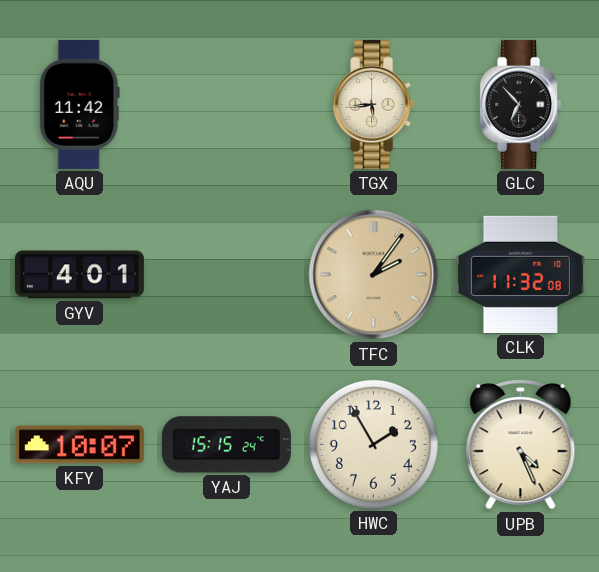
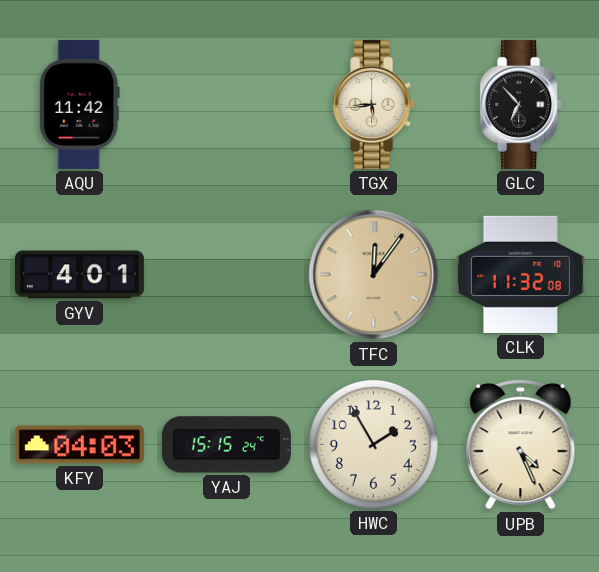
TFC: 2:06 -> 12:06 (374, 275)
KFY: 10:07 -> 04:03 (79, 445)
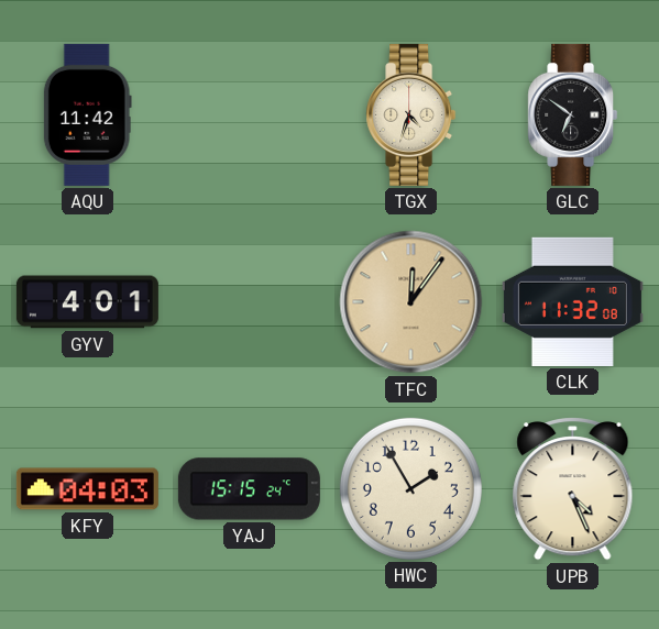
TGX: 5:44 -> 4:33 (411, 114)
GLC: 6:53 -> 6:51 (573, 114)
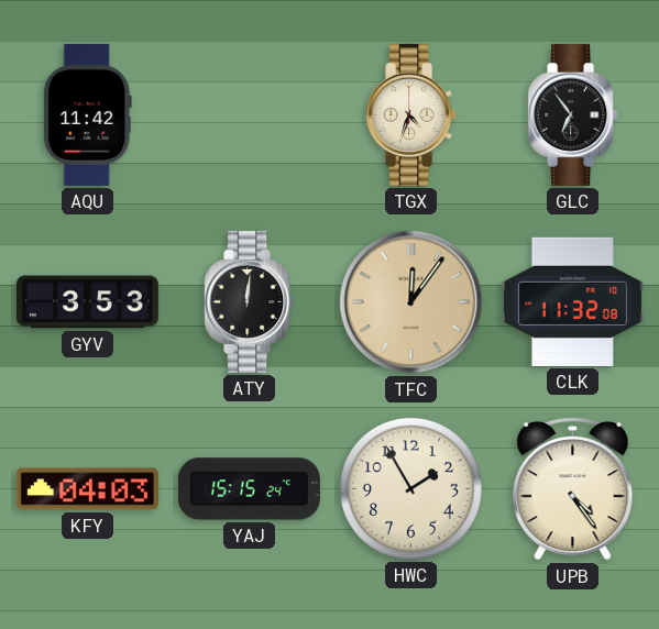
GLC: 6:51 -> 6:54 (573, 114)
GYV: 4:01 -> 3:53 (87, 302)
ATY: none -> 12:01 (250, 301)
UPB: 4:26 -> 4:24 (573, 489)
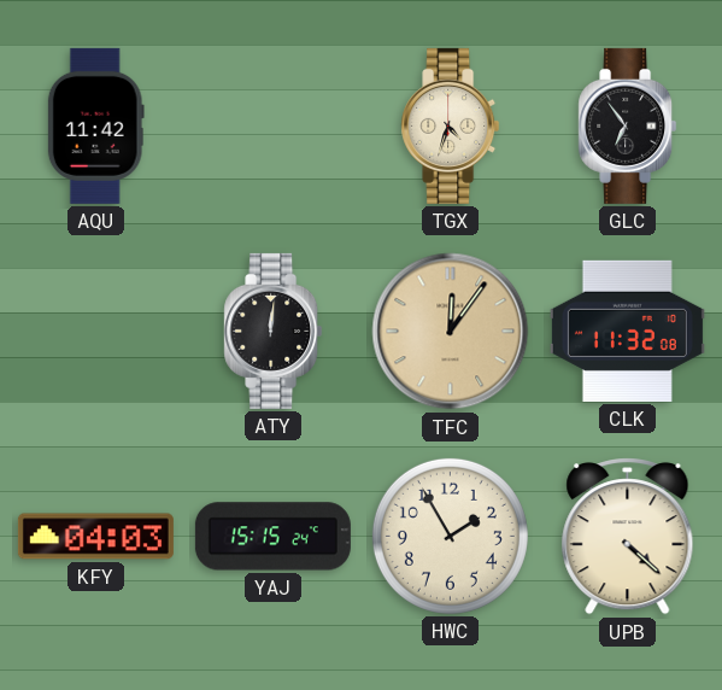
GYV: 3:53 -> none (87, 302)
UPB: 4:24 -> 4:22 (628, 537)
